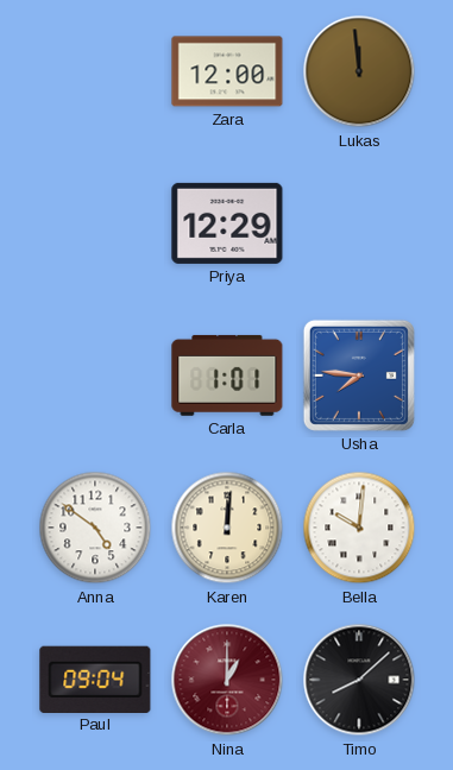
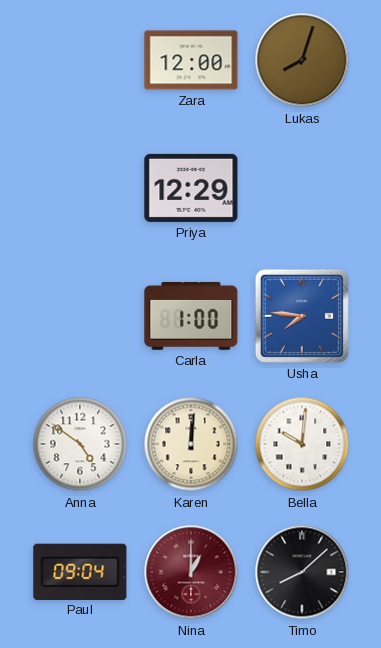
Lukas: 11:59 -> 8:03 (302, 60)
Carla: 1:01 -> 1:00 (191, 316)
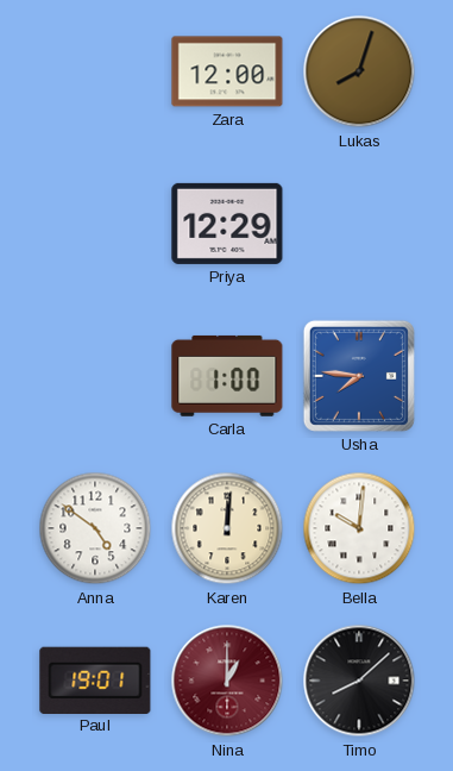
Paul: 09:04 -> 19:01 (95, 679)
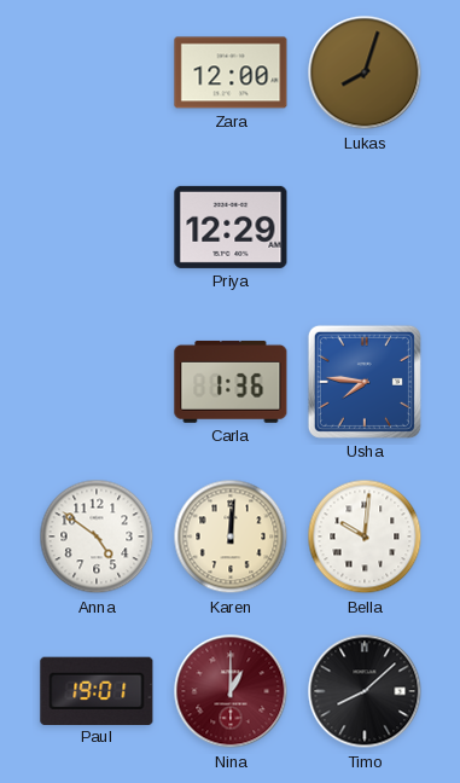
Carla: 1:00 -> 1:36 (231, 382)
